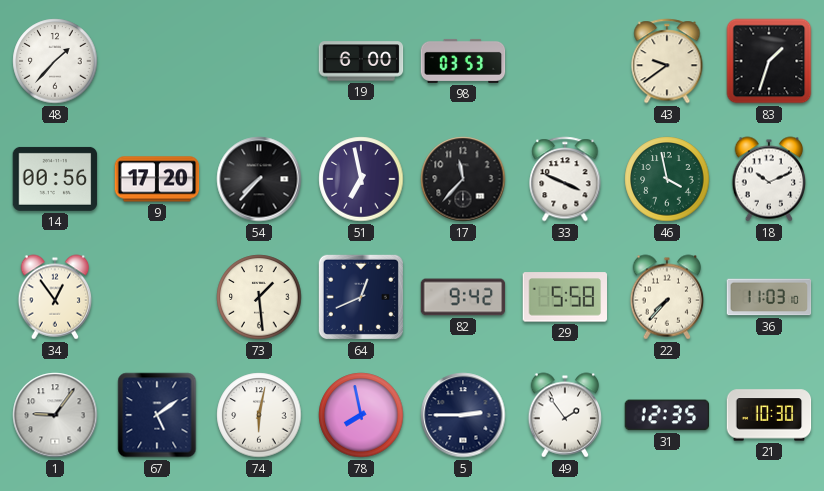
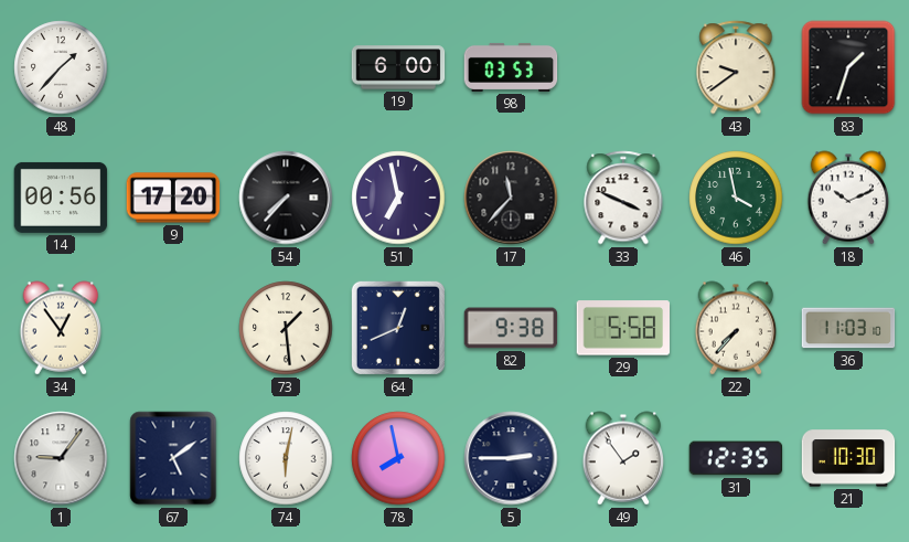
82: 9:42 -> 9:38 (511, 328)
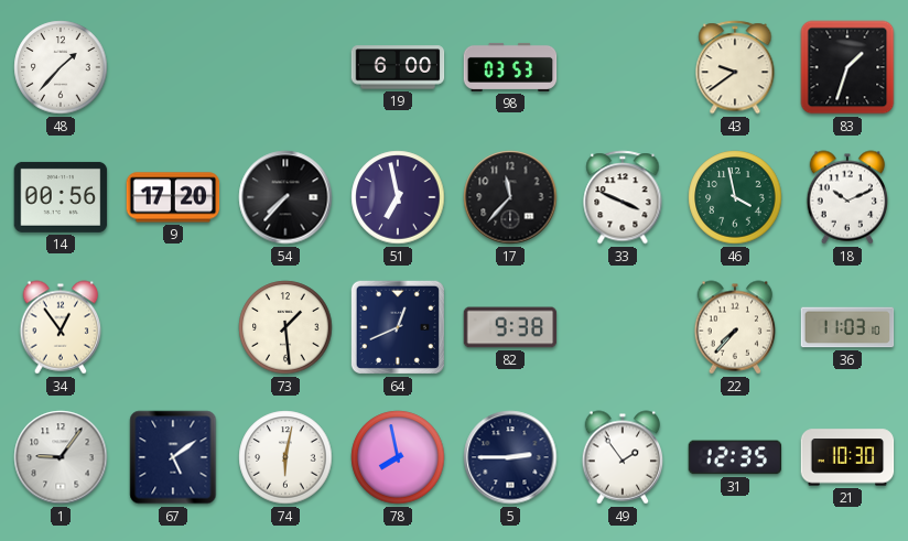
29: 5:58 -> none (623, 328)
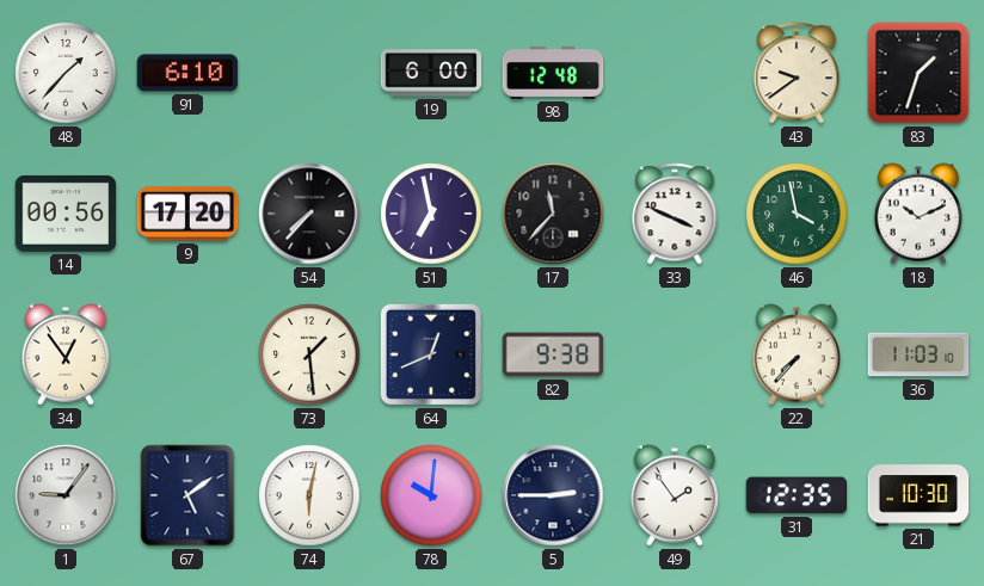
91: none -> 6:10 (187, 73)
98: 03:53 -> 12:48 (553, 73)
78: 7:58 -> 10:01 (431, 495)
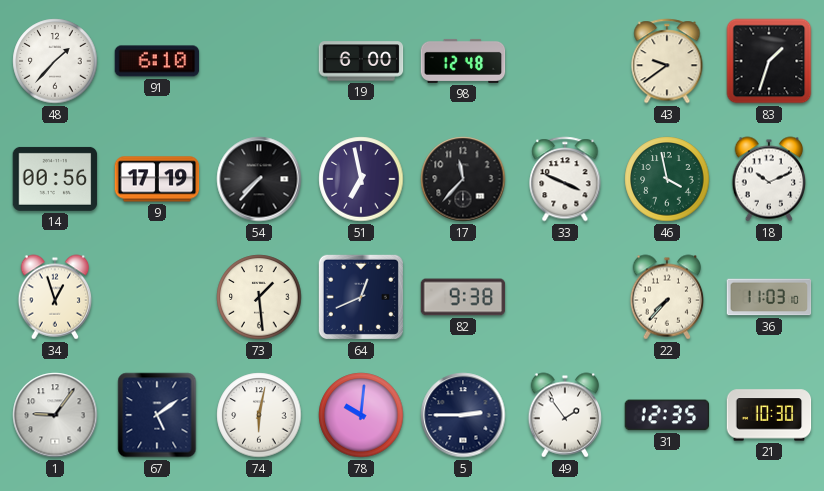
9: 17:20 -> 17:19 (157, 179)
34: 12:54 -> 12:57 (55, 297)
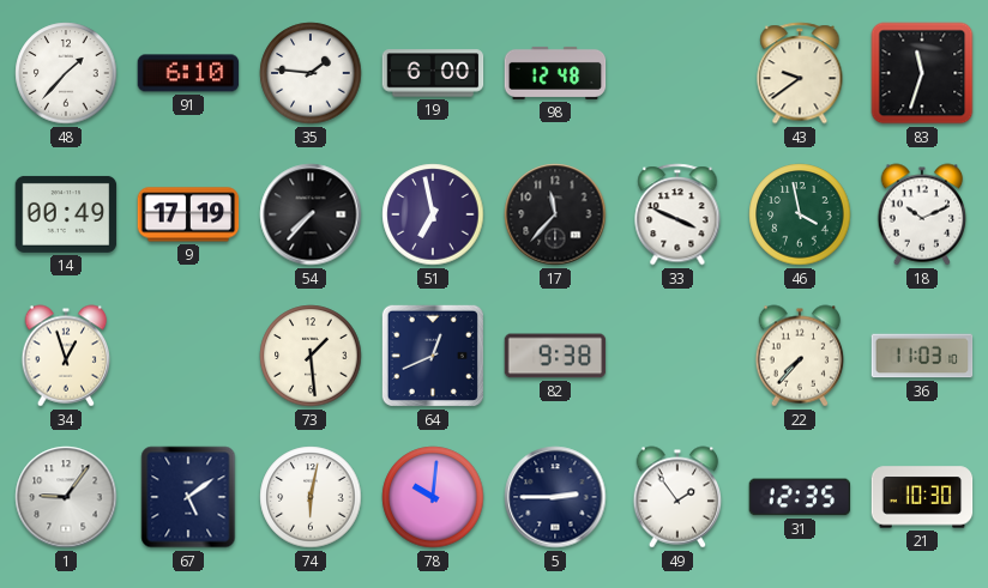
35: none -> 1:46 (311, 73)
83: 1:33 -> 11:33 (922, 73)
14: 00:56 -> 00:49 (66, 214)
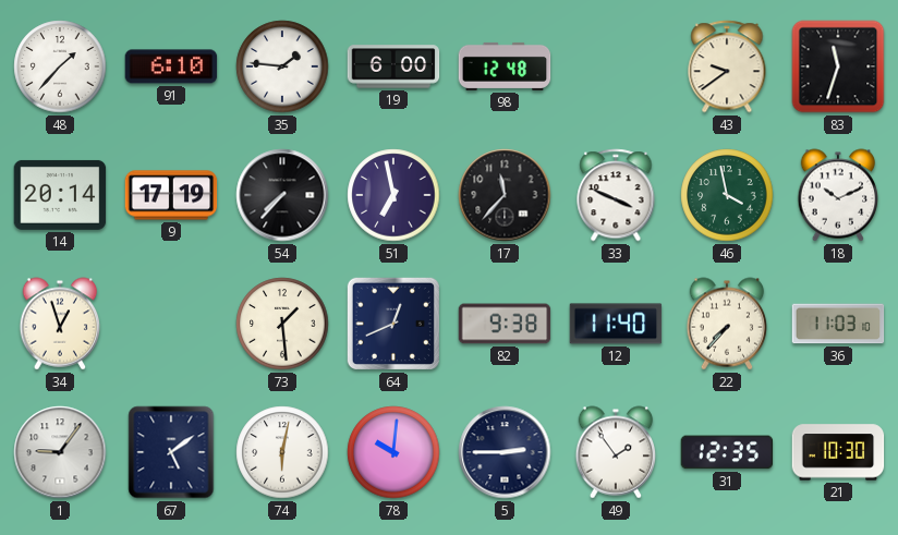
14: 00:49 -> 20:14 (60, 195)
12: none -> 11:40 (616, 324)
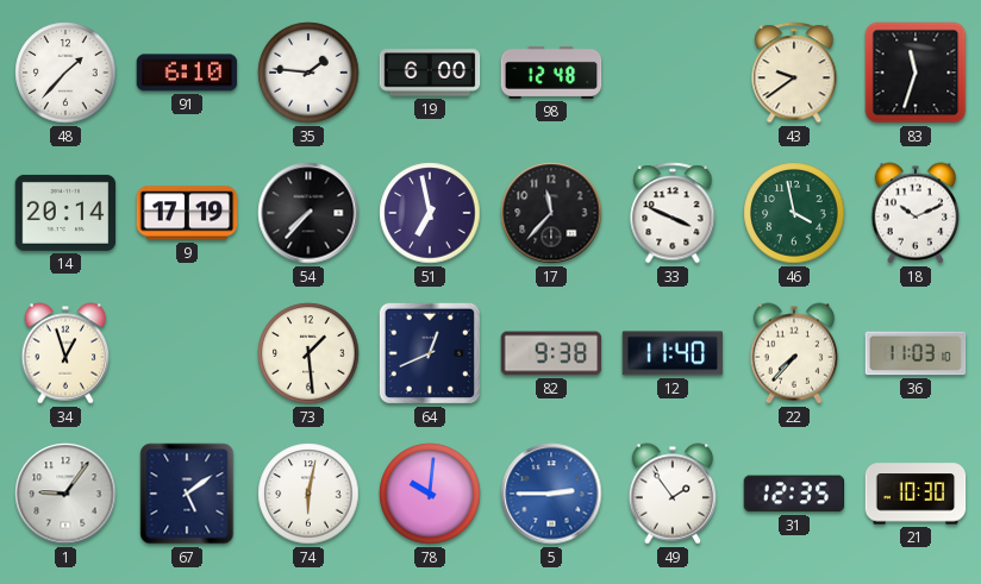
5 dial: navy -> blue (551, 494)
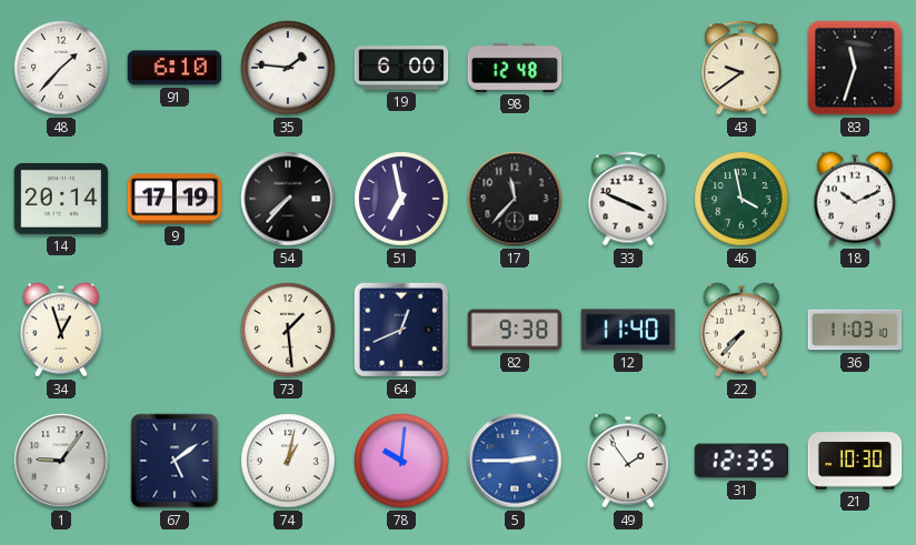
74: 6:02 -> 1:02 (288, 461)
